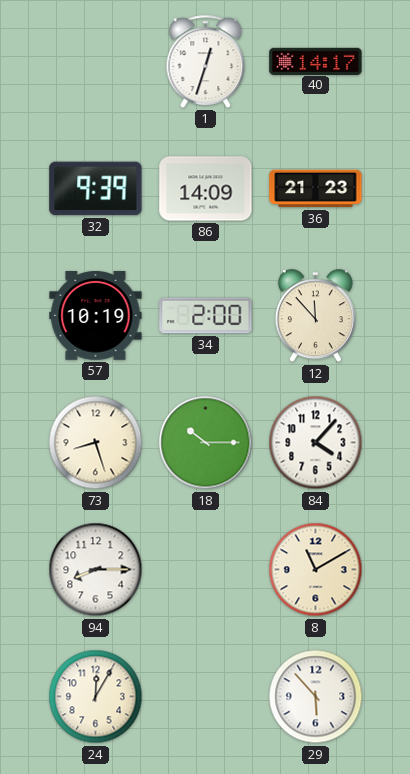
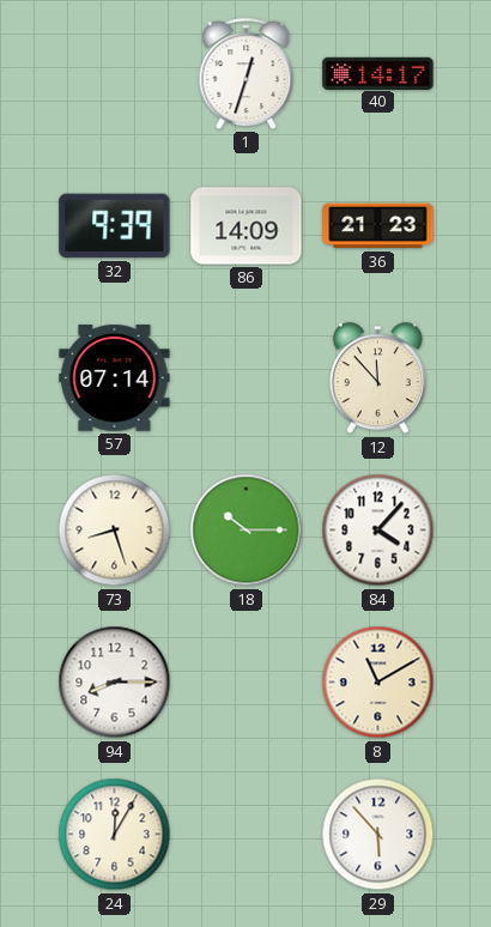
57: 10:19 -> 07:14 (115, 377)
34: 2:00 -> none (206, 316)
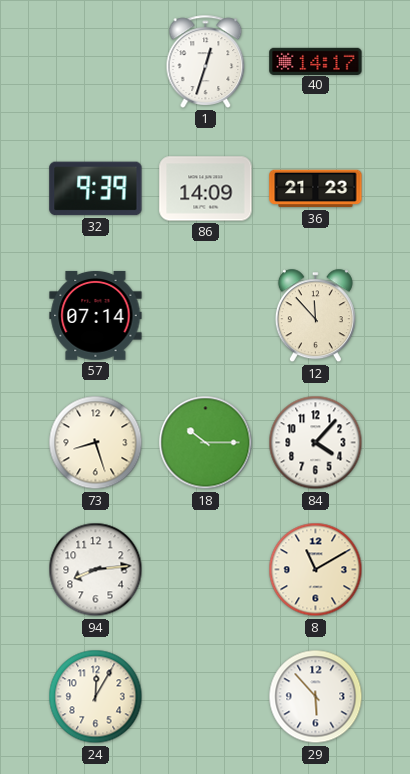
94: 8:15 -> 8:14 (96, 570)
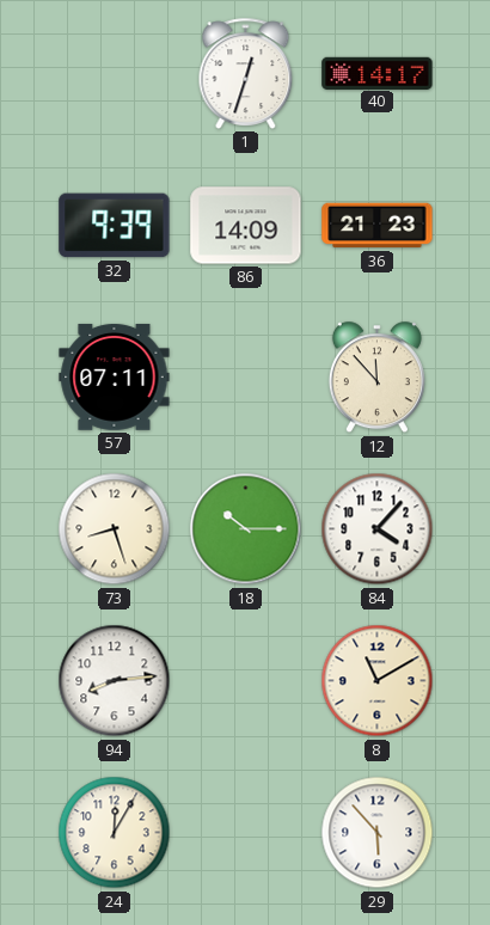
57: 07:14 -> 07:11 (115, 376)
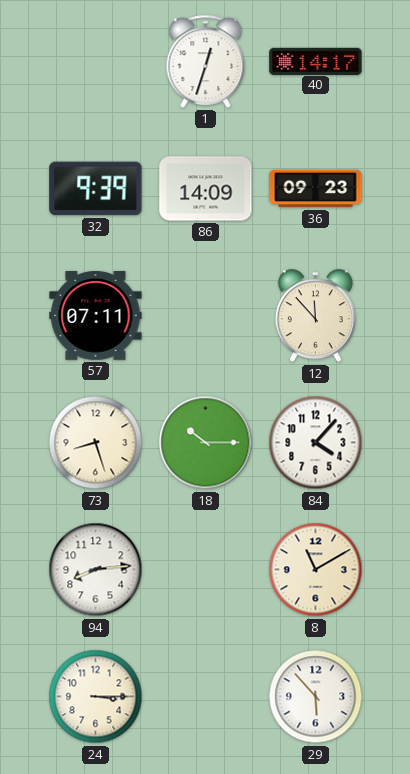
36: 21:23 -> 09:23 (316, 189)
24: 12:05 -> 3:15 (96, 697)
